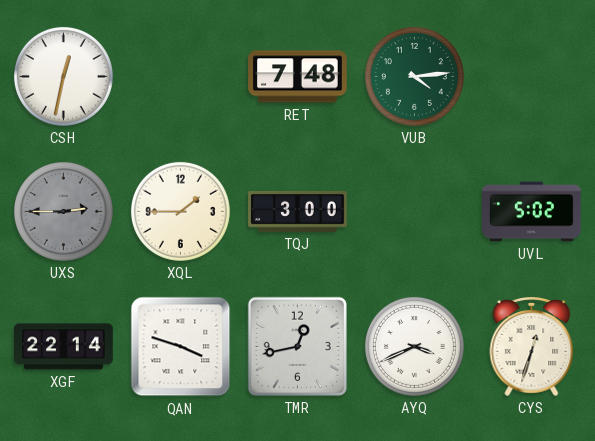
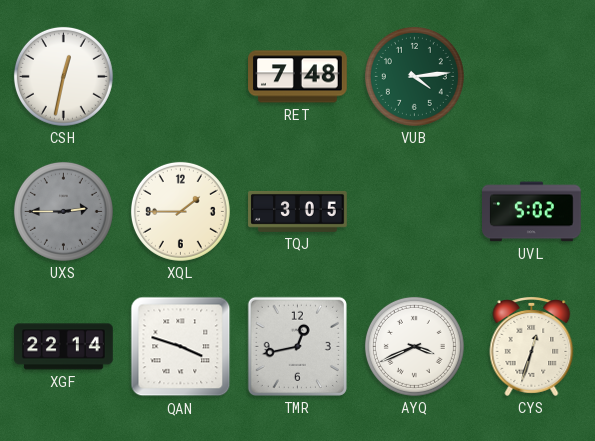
TQJ: 3:00 -> 3:05 (298, 211)
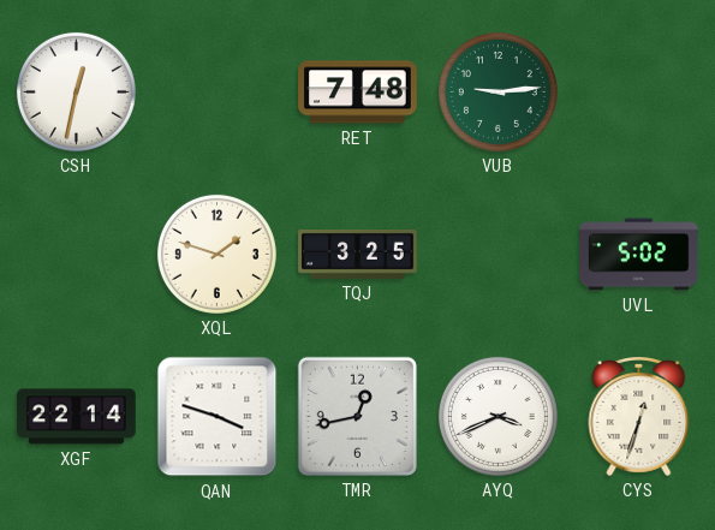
VUB: 4:14 -> 9:14 (497, 91)
UXS: 2:45 -> none (63, 211)
XQL: 1:45 -> 1:48 (216, 254)
TQJ: 3:05 -> 3:25 (358, 254)
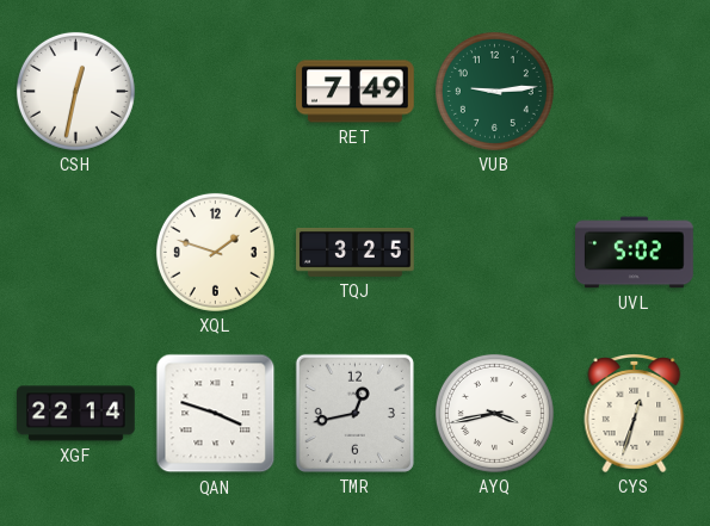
RET: 7:48 -> 7:49 (356, 92)
AYQ: 3:41 -> 3:43 (494, 413)
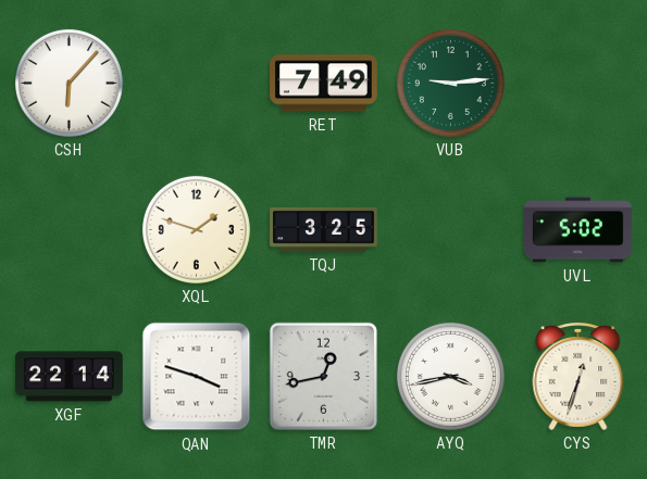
CSH: 12:32 -> 6:07 (69, 83)
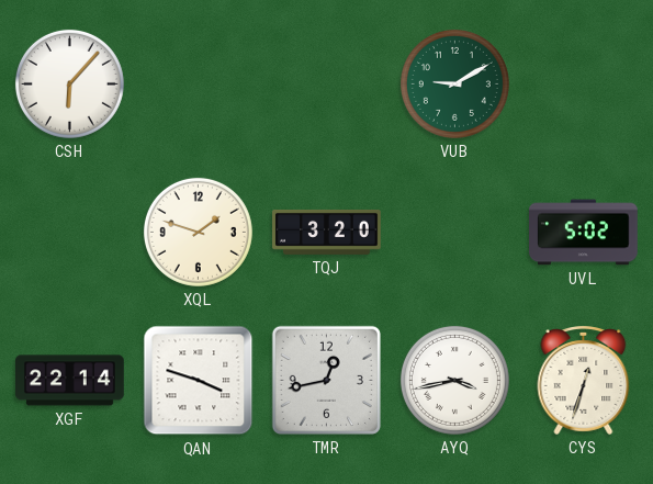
RET: 7:49 -> none (324, 84)
VUB: 9:14 -> 9:10 (454, 83)
TQJ: 3:25 -> 3:20 (327, 232)
